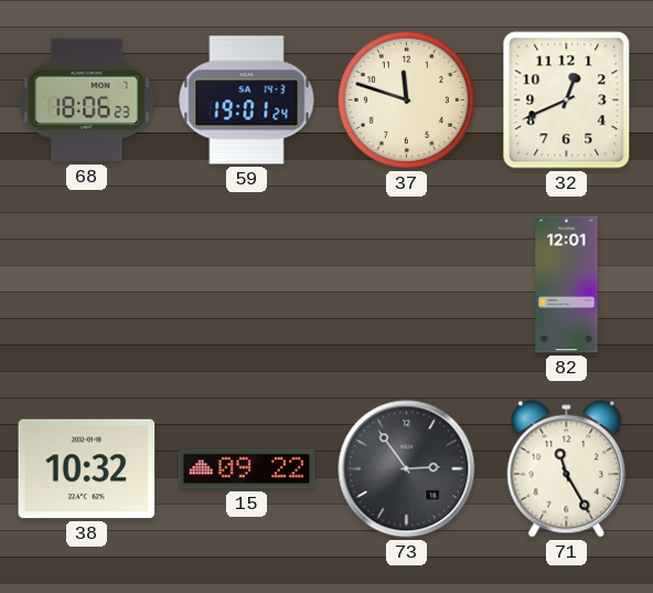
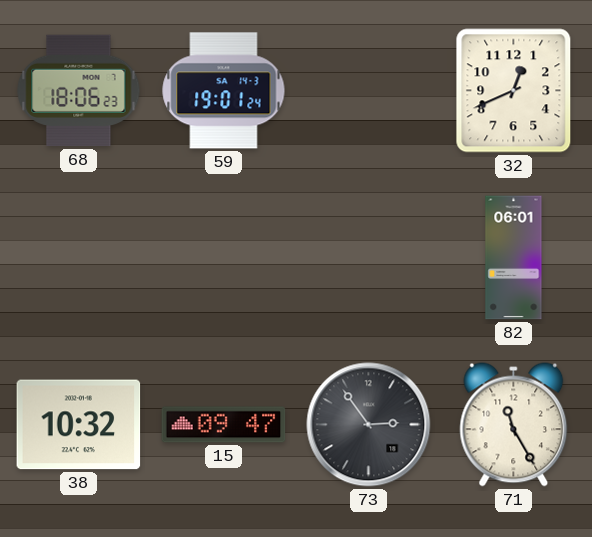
37: 11:48 -> none (406, 99)
82: 12:01 -> 06:01 (514, 258)
15: 09:22 -> 09:47 (224, 425)
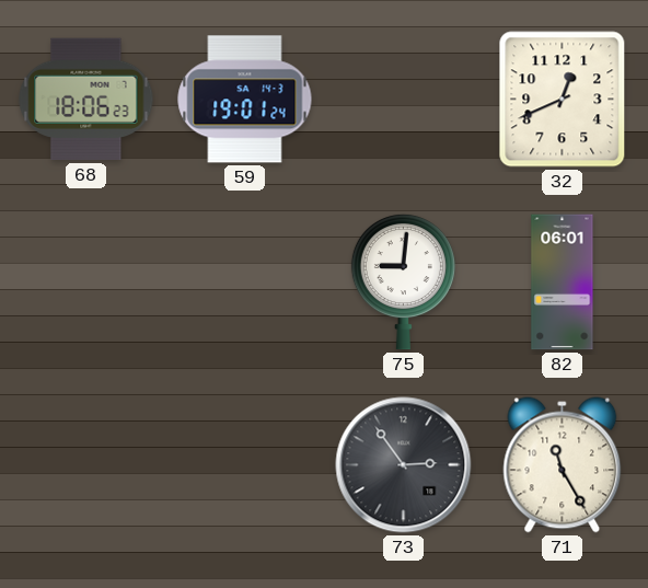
75: none -> 9:01 (403, 281)
38: 10:32 -> none (79, 425)
15: 09:47 -> none (224, 425)
